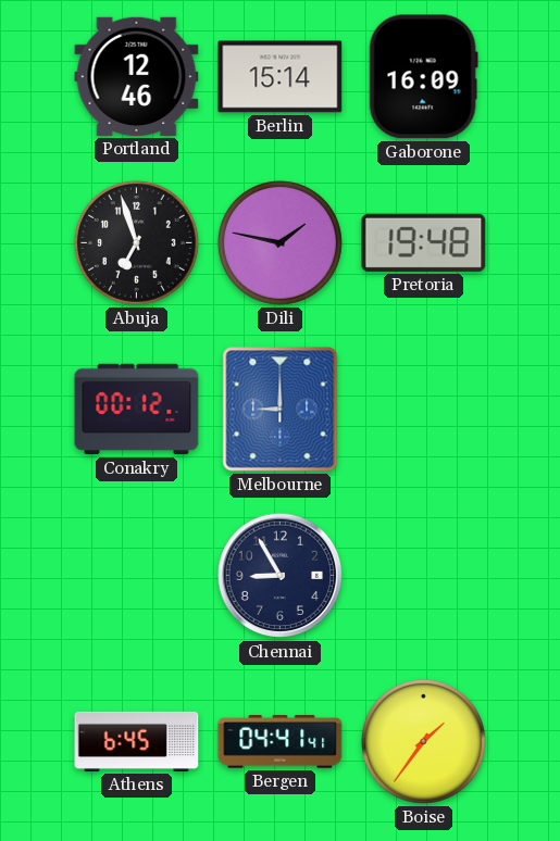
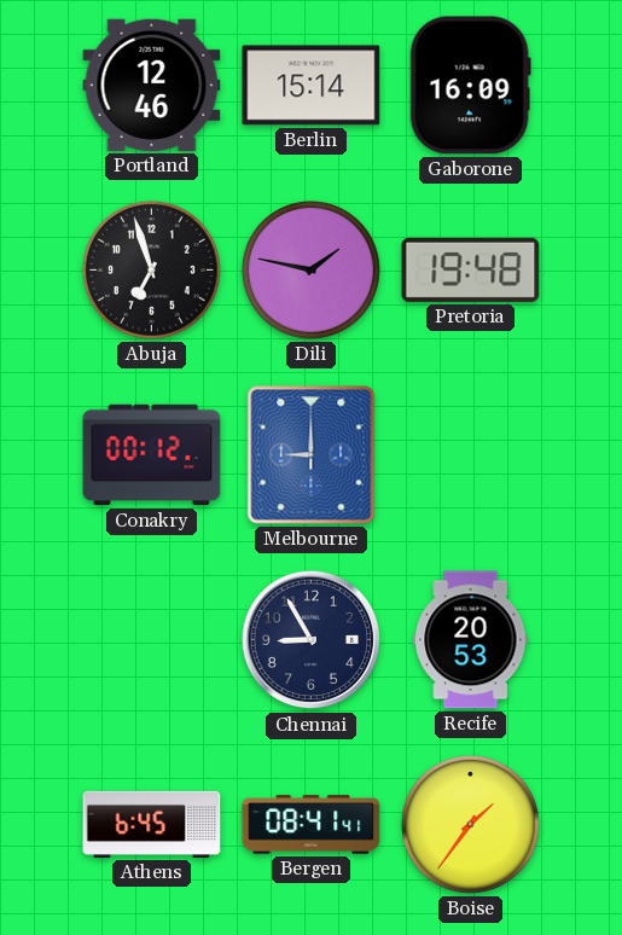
Recife: none -> 20:53 (471, 640)
Bergen: 04:41 -> 08:41 (312, 825)
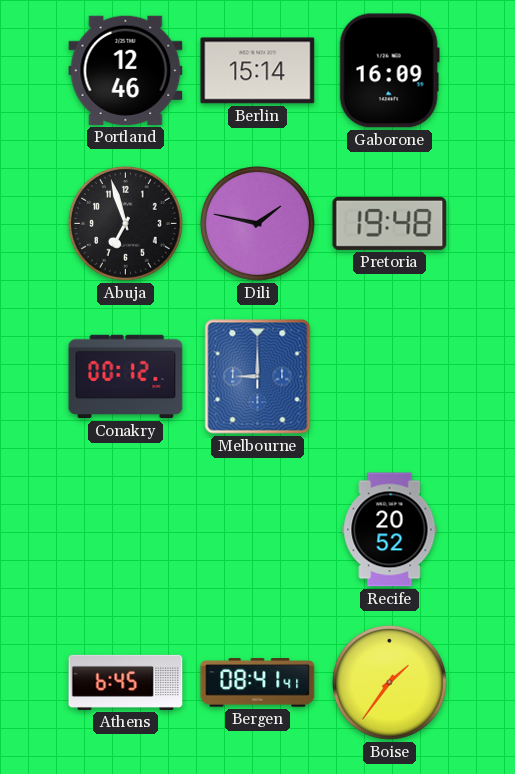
Chennai: 8:55 -> none (312, 640)
Recife: 20:53 -> 20:52 (390, 530)
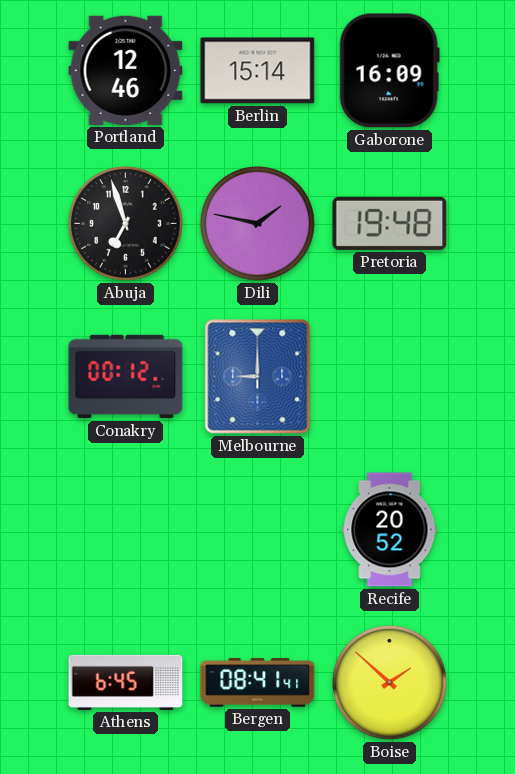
Boise: 1:36 -> 1:52 (389, 682)
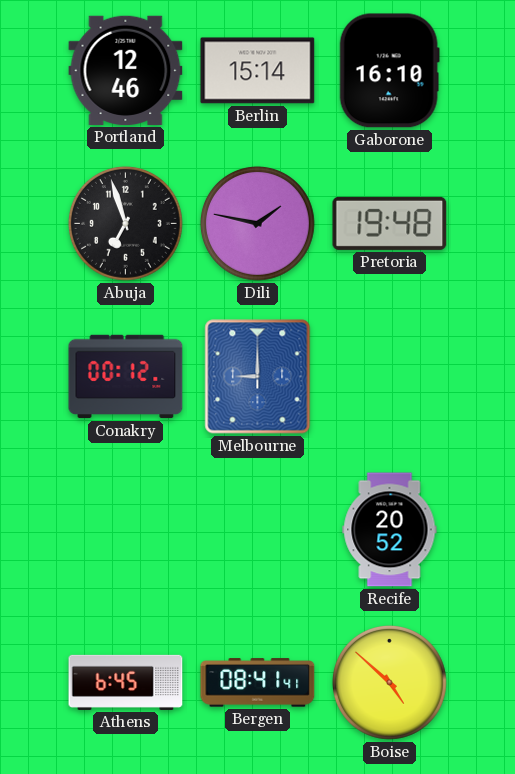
Gaborone: 16:09 -> 16:10 (389, 71)
Boise: 1:52 -> 4:52 (389, 682)
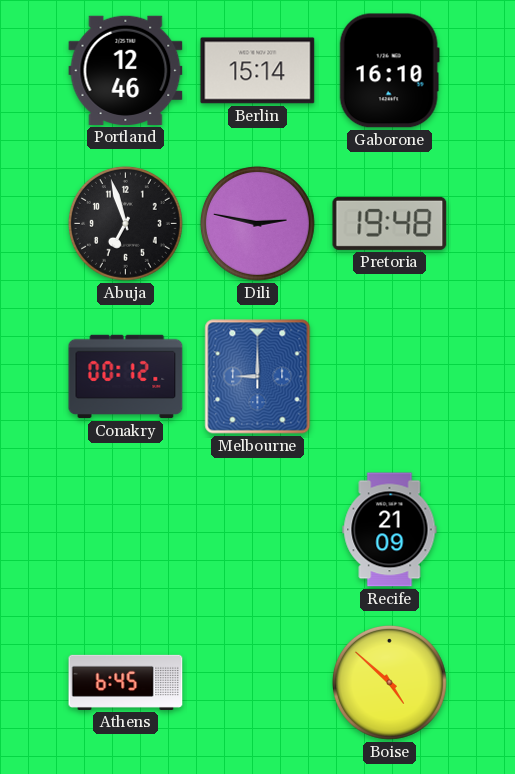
Dili: 1:47 -> 2:47 (257, 223)
Recife: 20:52 -> 21:09 (390, 530)
Bergen: 08:41 -> none (258, 683)
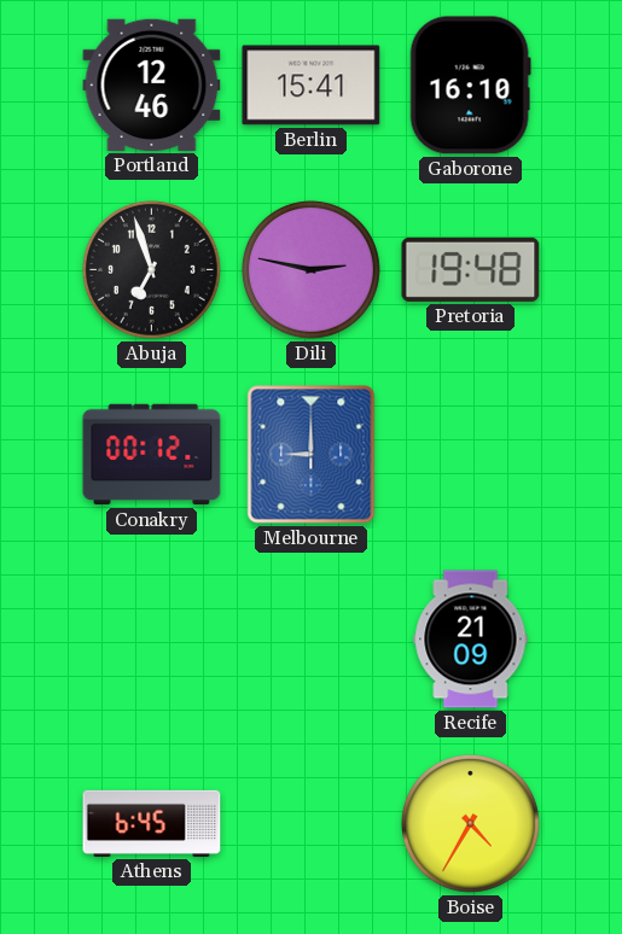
Berlin: 15:14 -> 15:41 (312, 86)
Boise: 4:52 -> 4:35 (470, 823)
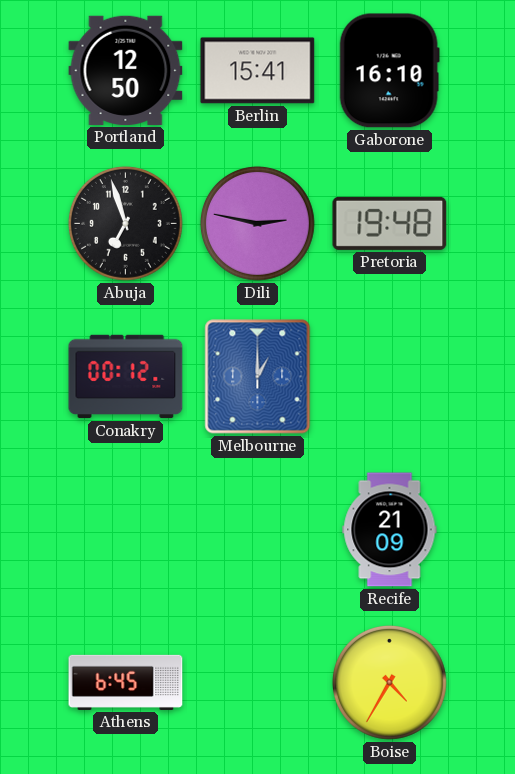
Portland: 12:46 -> 12:50 (126, 70)
Melbourne: 9:00 -> 1:00 (258, 377)
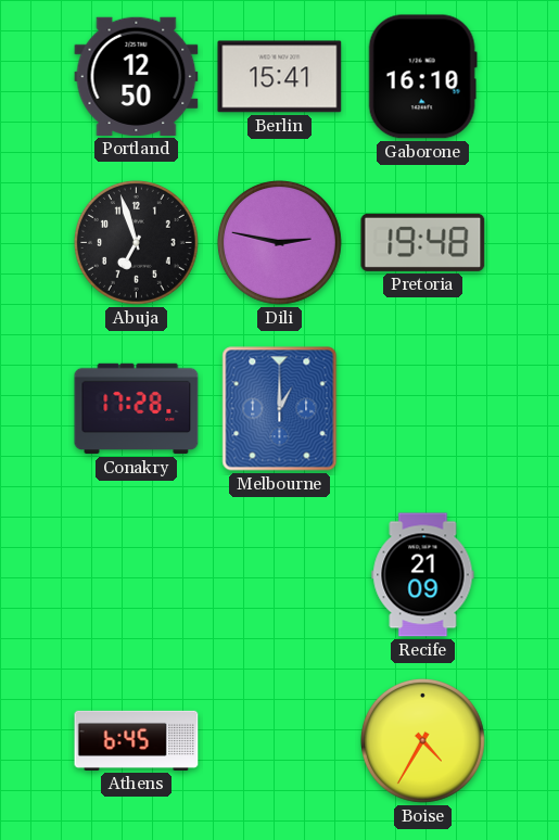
Conakry: 00:12 -> 17:28 (137, 409)
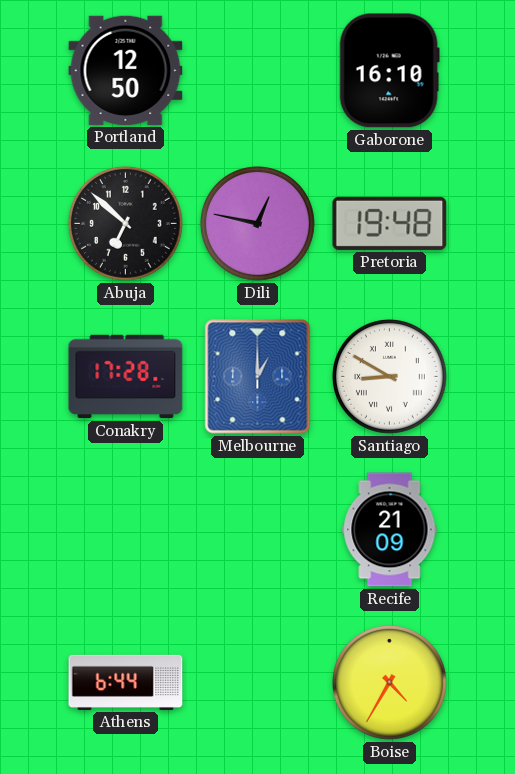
Berlin: 15:41 -> none (280, 77)
Abuja: 6:57 -> 6:52 (125, 223)
Dili: 2:47 -> 12:47 (257, 223)
Santiago: none -> 8:50 (389, 376)
Athens: 6:45 -> 6:44 (126, 682)
